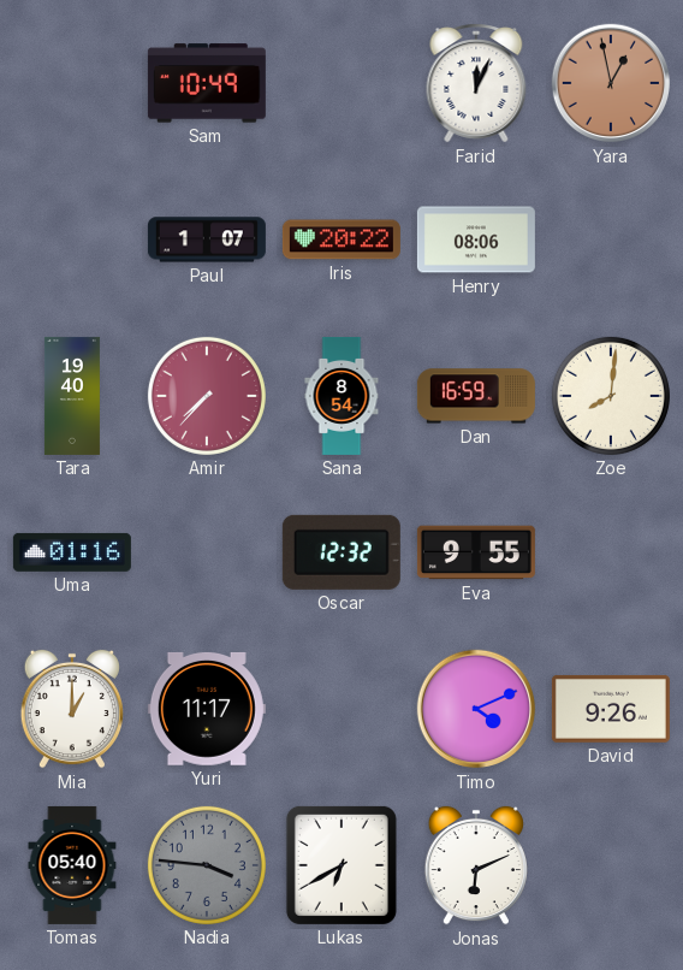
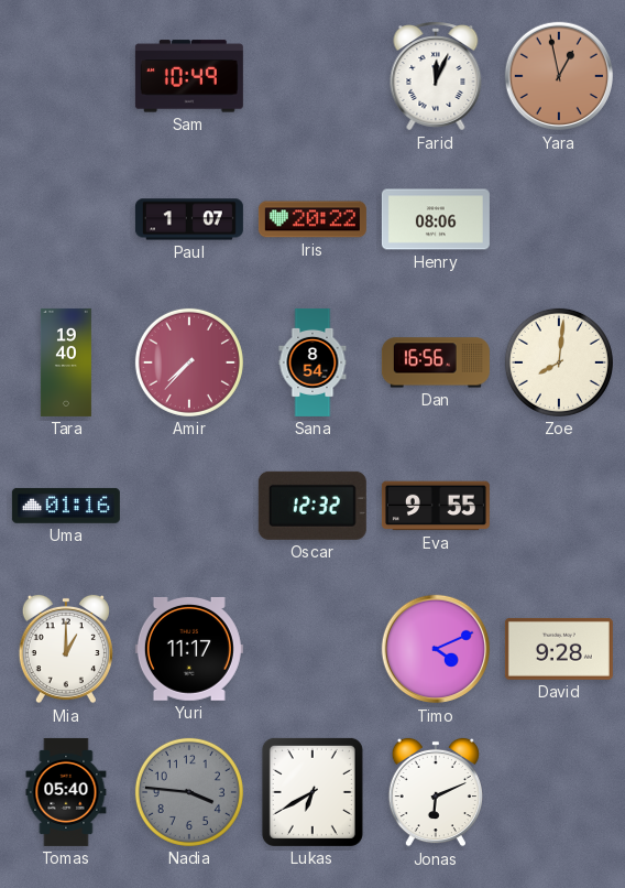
Dan: 16:59 -> 16:56 (436, 362)
David: 9:26 -> 9:28 (559, 649)
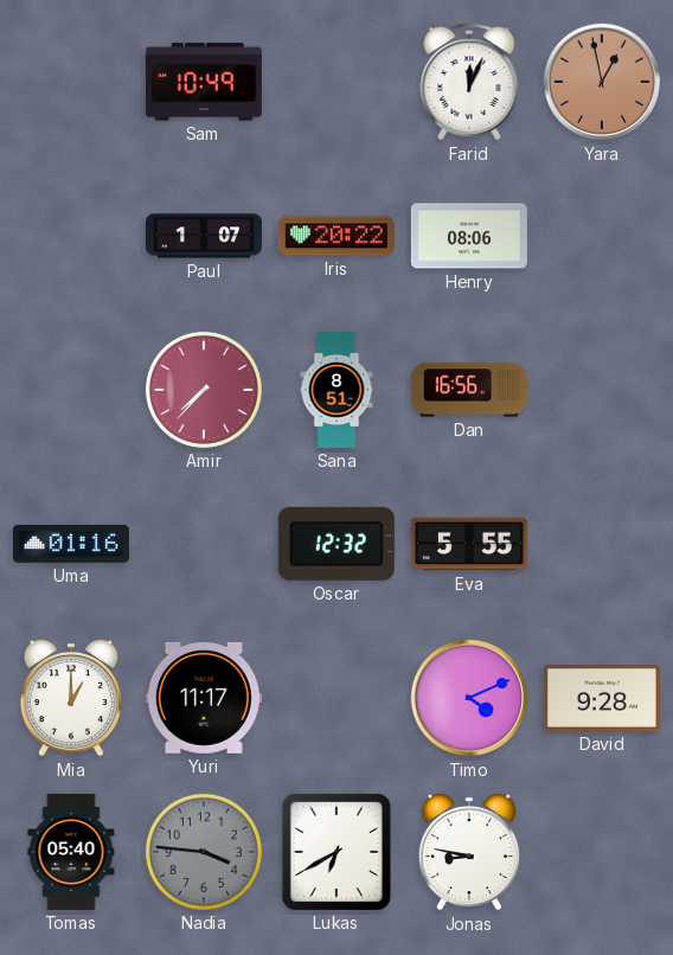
Tara: 19:40 -> none (66, 362)
Sana: 8:54 -> 8:51 (336, 390)
Zoe: 8:01 -> none (559, 362)
Eva: 9:55 -> 5:55 (469, 544)
Jonas: 6:11 -> 8:47 (469, 852)
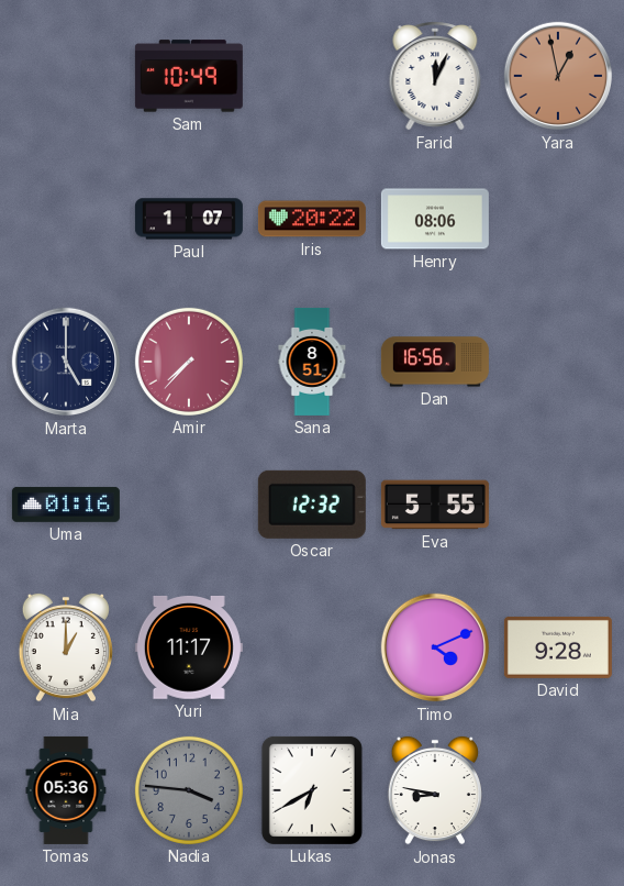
Marta: none -> 5:00 (66, 362)
Tomas: 05:40 -> 05:36 (66, 790)
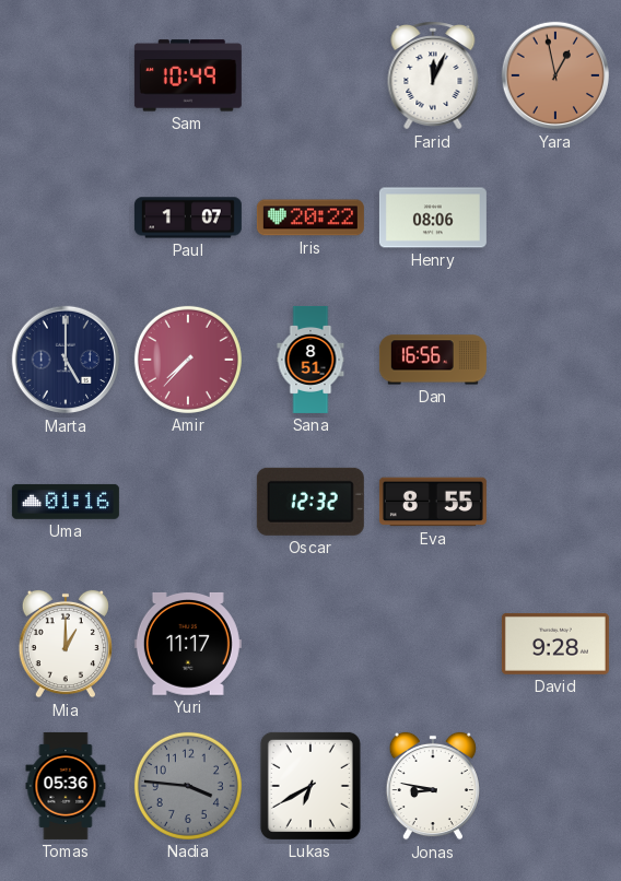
Eva: 5:55 -> 8:55 (433, 502)
Timo: 4:11 -> none (435, 647)
